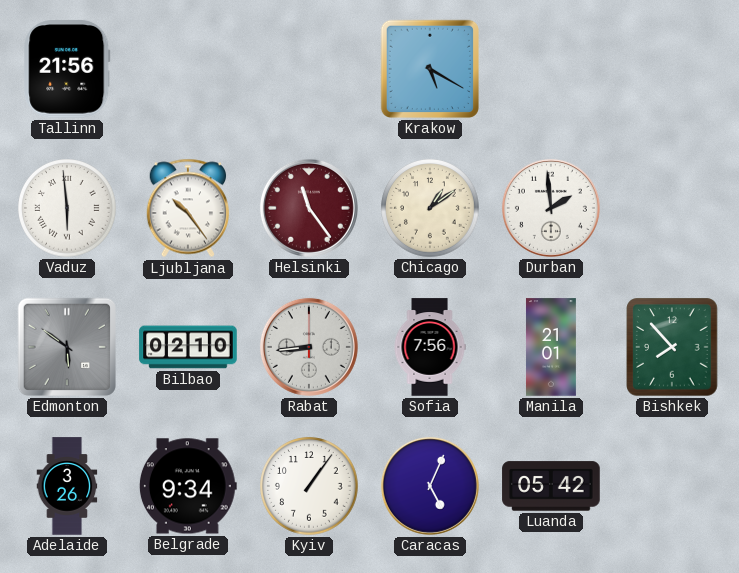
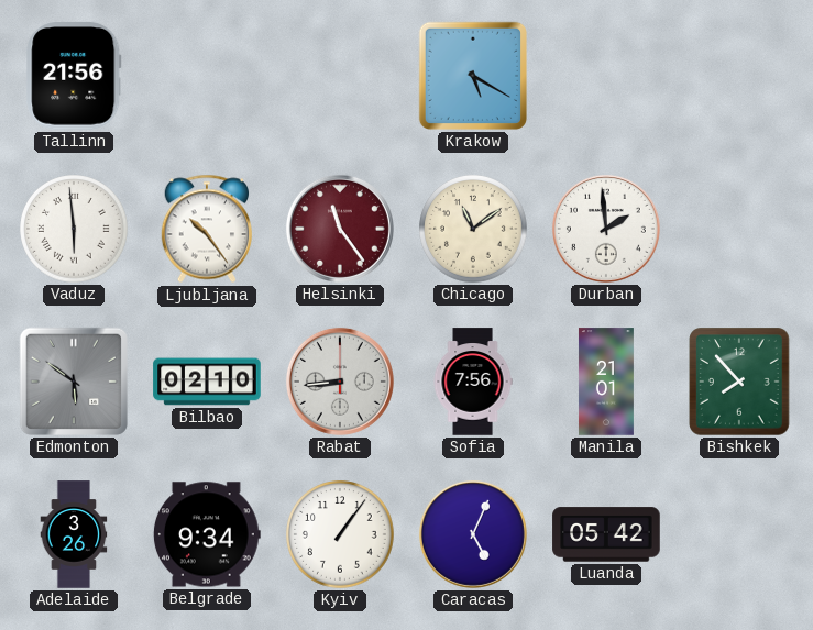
Chicago: 1:09 -> 11:09 (473, 229)
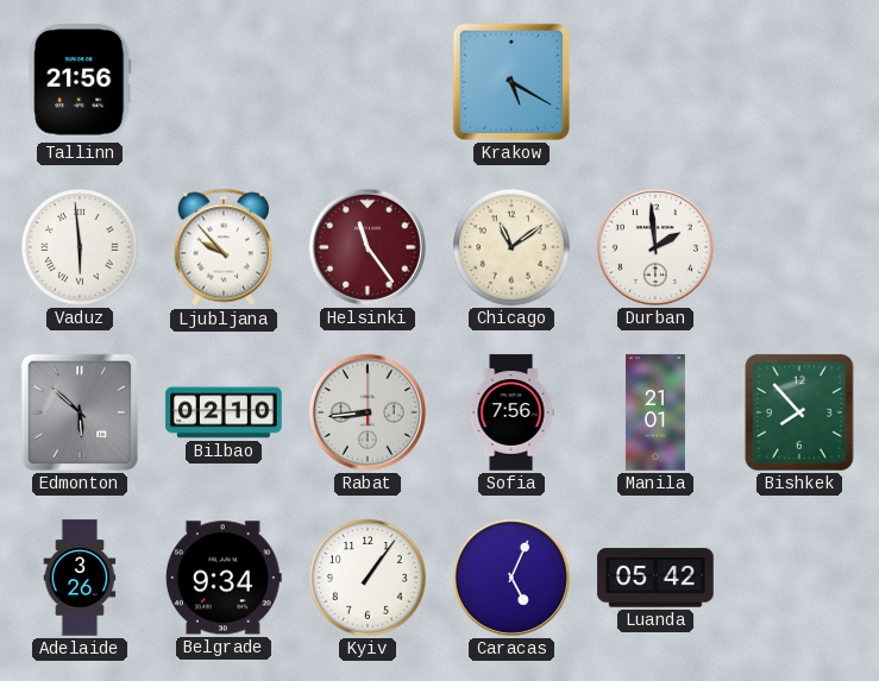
Ljubljana: 10:24 -> 9:53 (222, 247)
Edmonton: 5:51 -> 5:52 (80, 412)
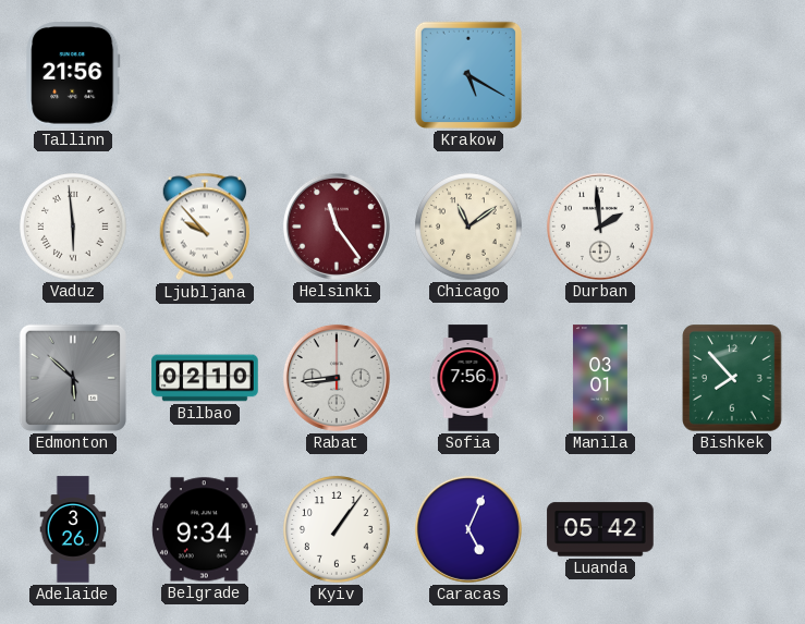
Manila: 21:01 -> 03:01 (600, 378)
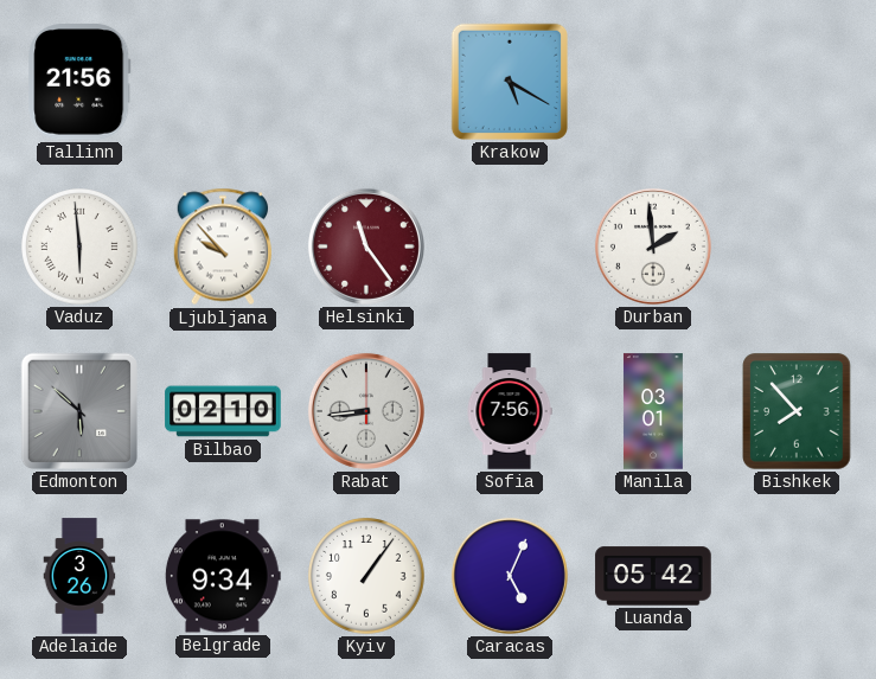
Chicago: 11:09 -> none (468, 227)
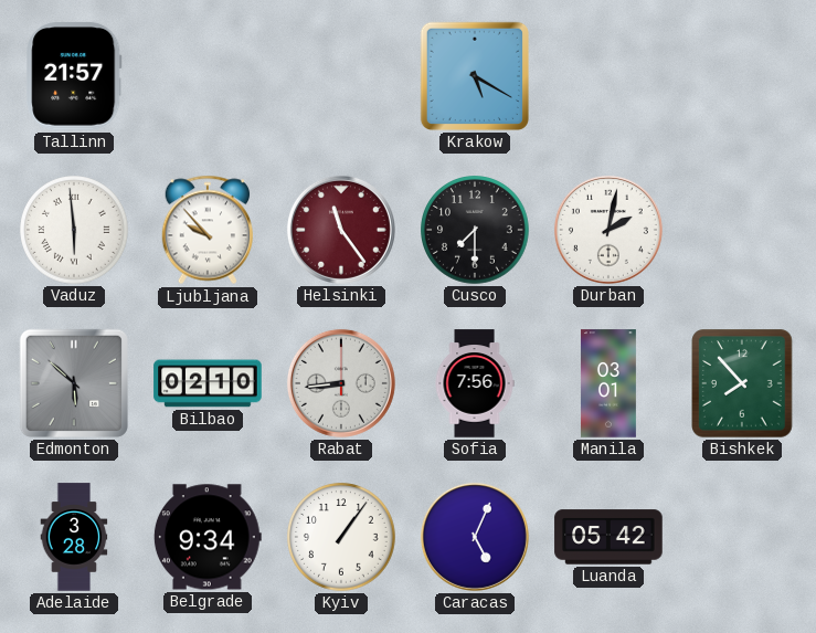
Tallinn: 21:56 -> 21:57 (74, 76)
Cusco: none -> 7:30 (475, 230)
Durban: 1:59 -> 2:02 (608, 230)
Adelaide: 3:26 -> 3:28 (74, 537)
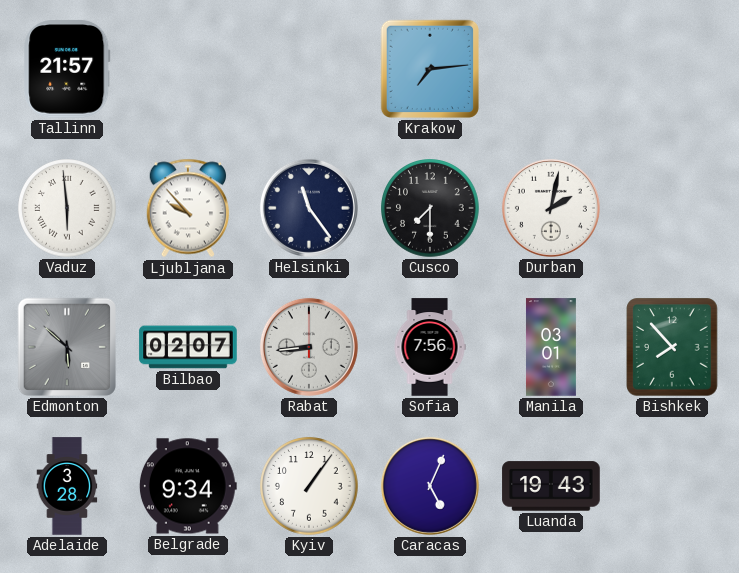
Krakow: 5:20 -> 7:14 (430, 69)
Helsinki dial: burgundy -> navy (309, 208)
Bilbao: 02:10 -> 02:07 (188, 347)
Luanda: 05:42 -> 19:43 (551, 486)
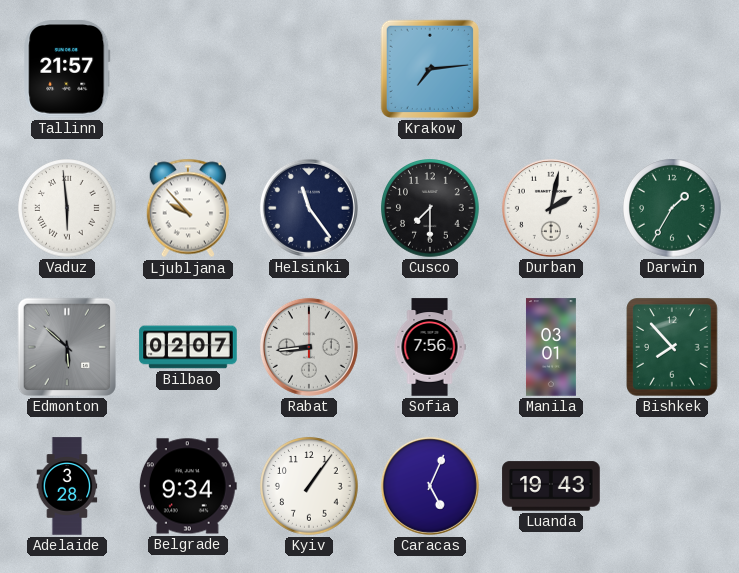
Darwin: none -> 1:35 (672, 208)
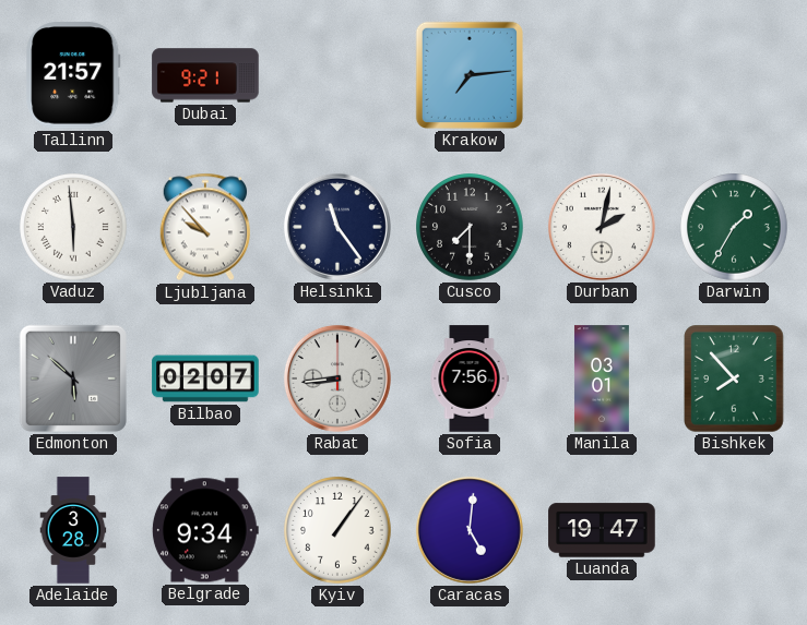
Dubai: none -> 9:21 (205, 75)
Caracas: 5:04 -> 5:01 (470, 530)
Luanda: 19:43 -> 19:47 (602, 530)
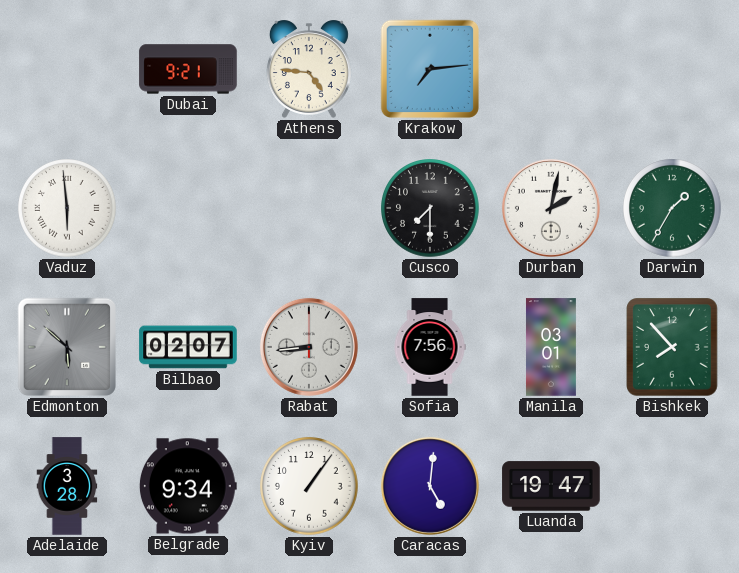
Tallinn: 21:57 -> none (73, 75)
Athens: none -> 4:46 (309, 69)
Ljubljana: 9:53 -> none (204, 227)
Helsinki: 11:24 -> none (337, 227)
